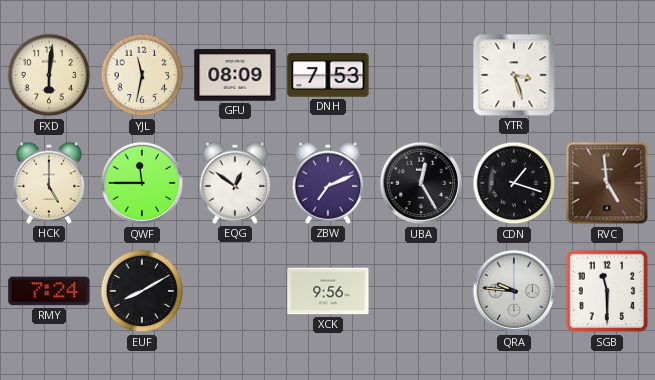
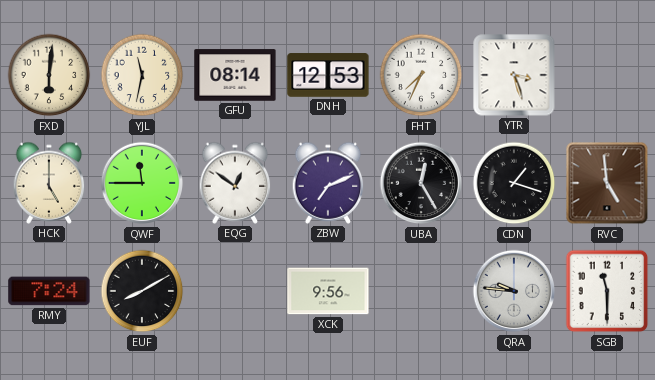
GFU: 08:09 -> 08:14 (235, 75)
DNH: 7:53 -> 12:53 (328, 75)
FHT: none -> 7:34 (421, 75)
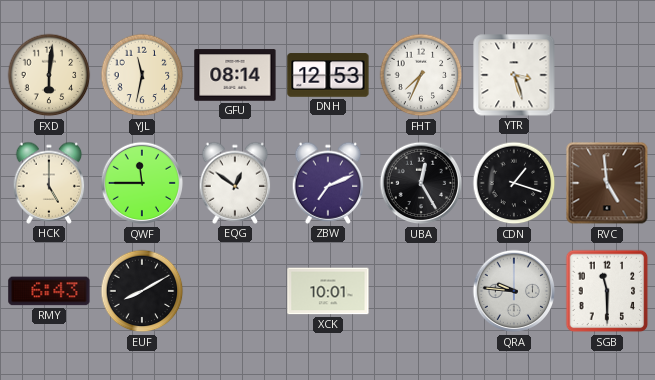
RMY: 7:24 -> 6:43 (49, 291)
XCK: 9:56 -> 10:01 (328, 291)
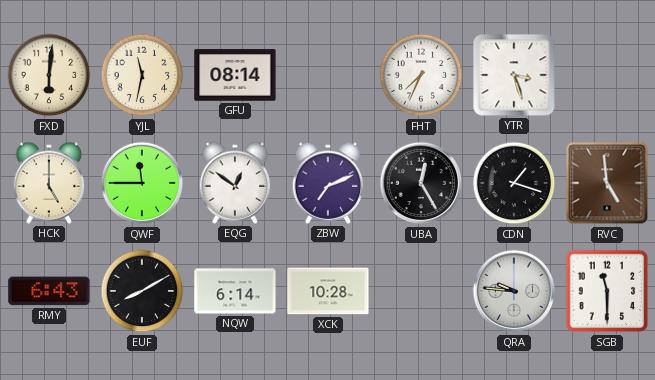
DNH: 12:53 -> none (328, 75)
NQW: none -> 6:14 (235, 291)
XCK: 10:01 -> 10:28 (328, 291)
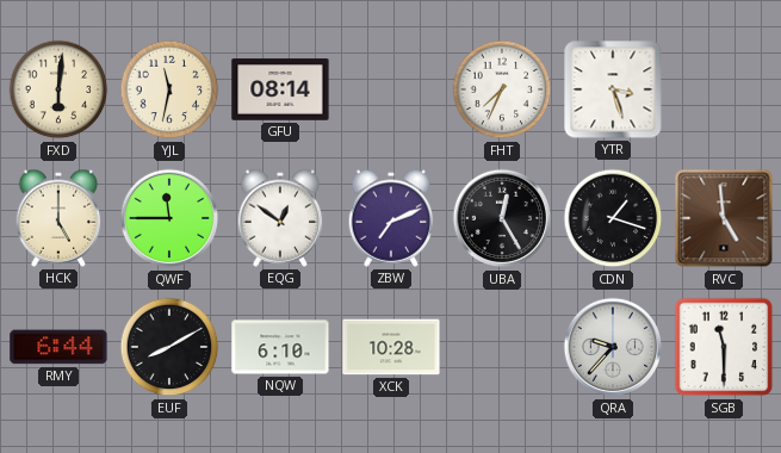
RMY: 6:43 -> 6:44 (58, 347)
NQW: 6:14 -> 6:10 (280, 347)
QRA: 9:46 -> 9:37 (613, 347)
